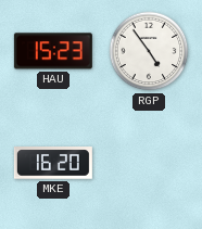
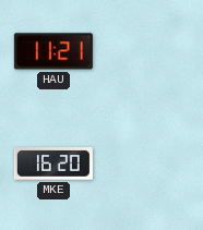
HAU: 15:23 -> 11:21 (53, 51)
RGP: 4:54 -> none (149, 51)
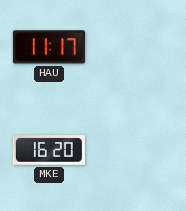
HAU: 11:21 -> 11:17 (49, 47)
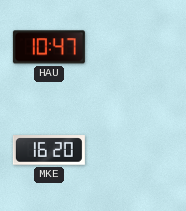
HAU: 11:17 -> 10:47 (49, 47)
